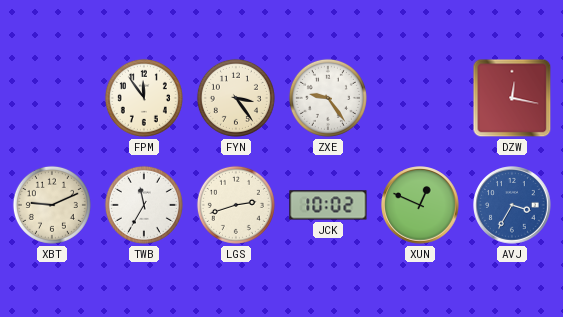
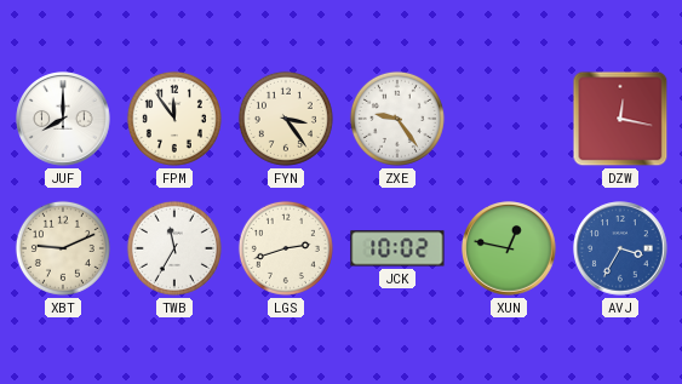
JUF: none -> 8:00 (63, 119)
XUN: 12:49 -> 12:47 (509, 248)
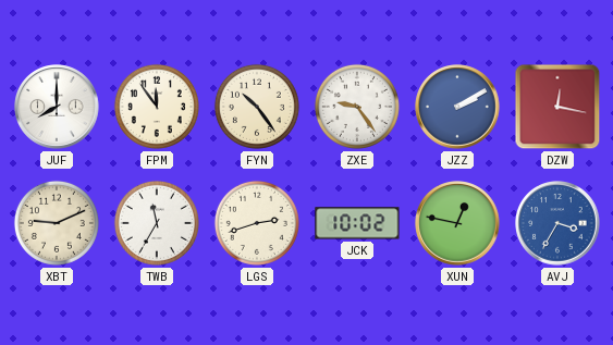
FYN: 3:24 -> 10:24 (257, 107)
JZZ: none -> 2:10 (457, 107)
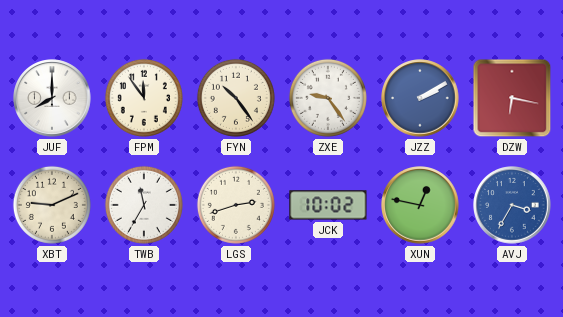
DZW: 12:17 -> 6:17 (512, 98)
